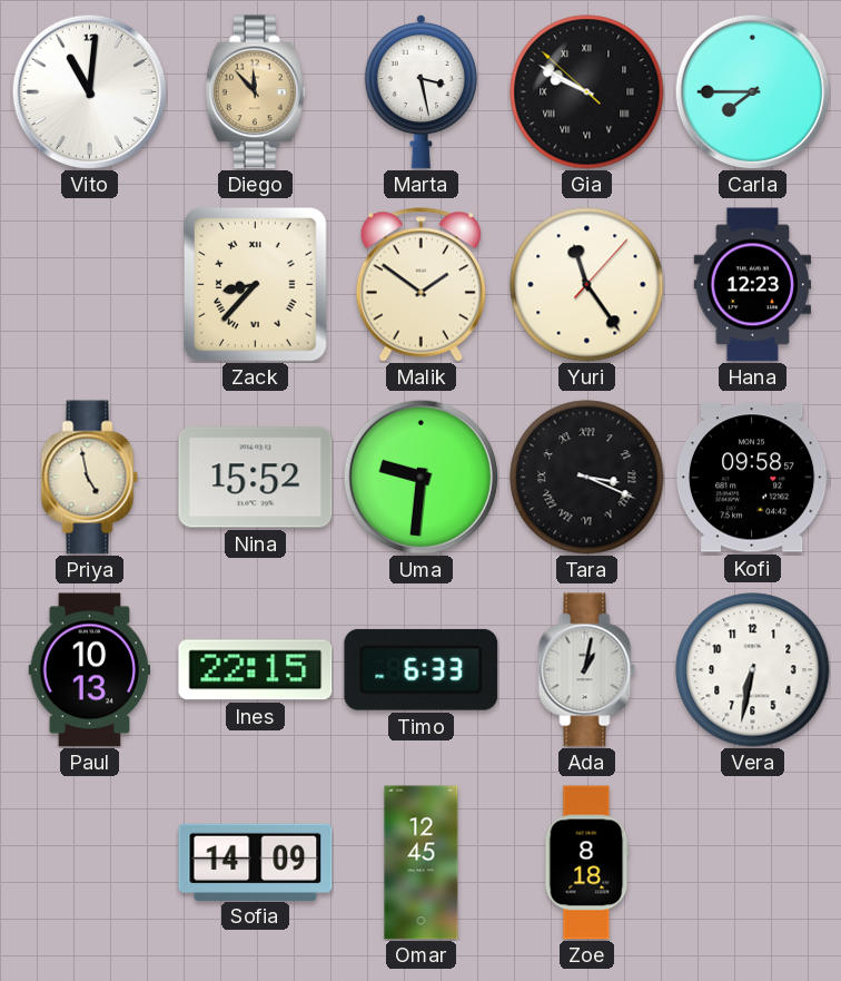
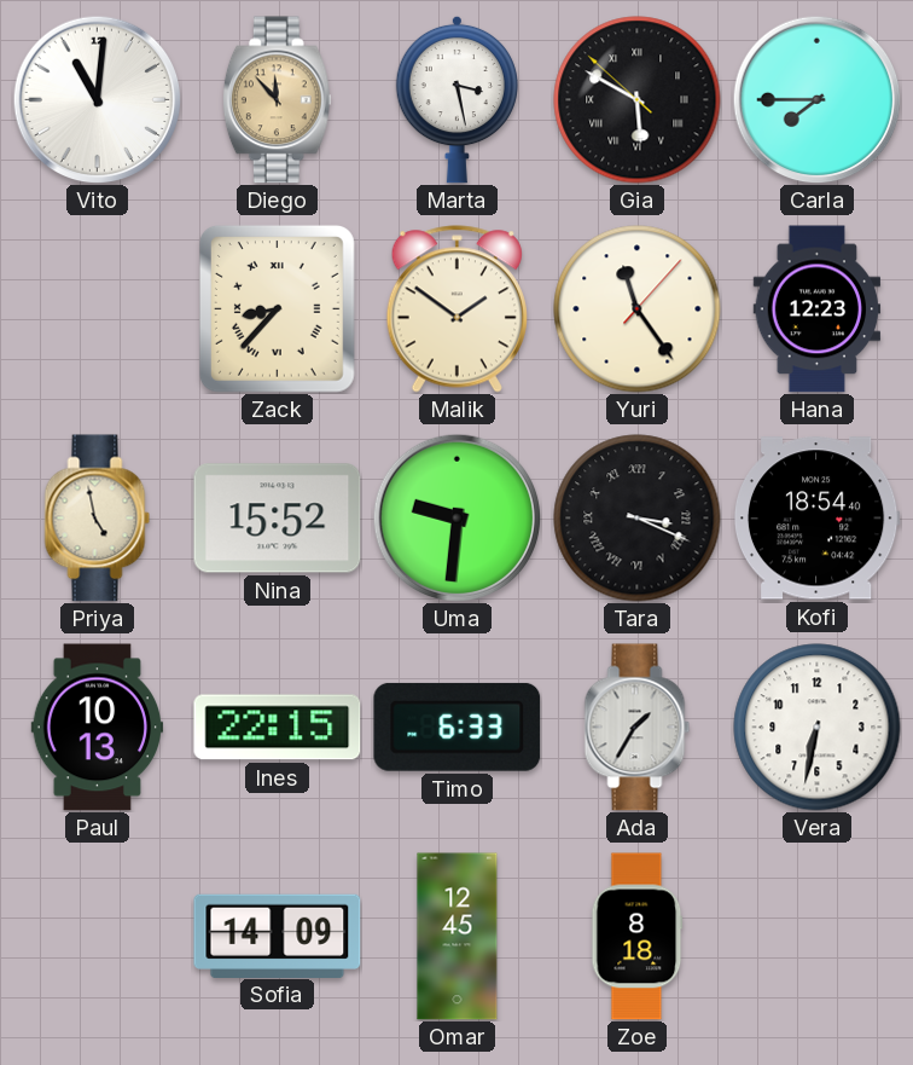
Gia: 9:49 -> 5:49 (638, 100)
Kofi: 09:58 -> 18:54 (816, 519)
Ada: 1:02 -> 1:35 (638, 728)
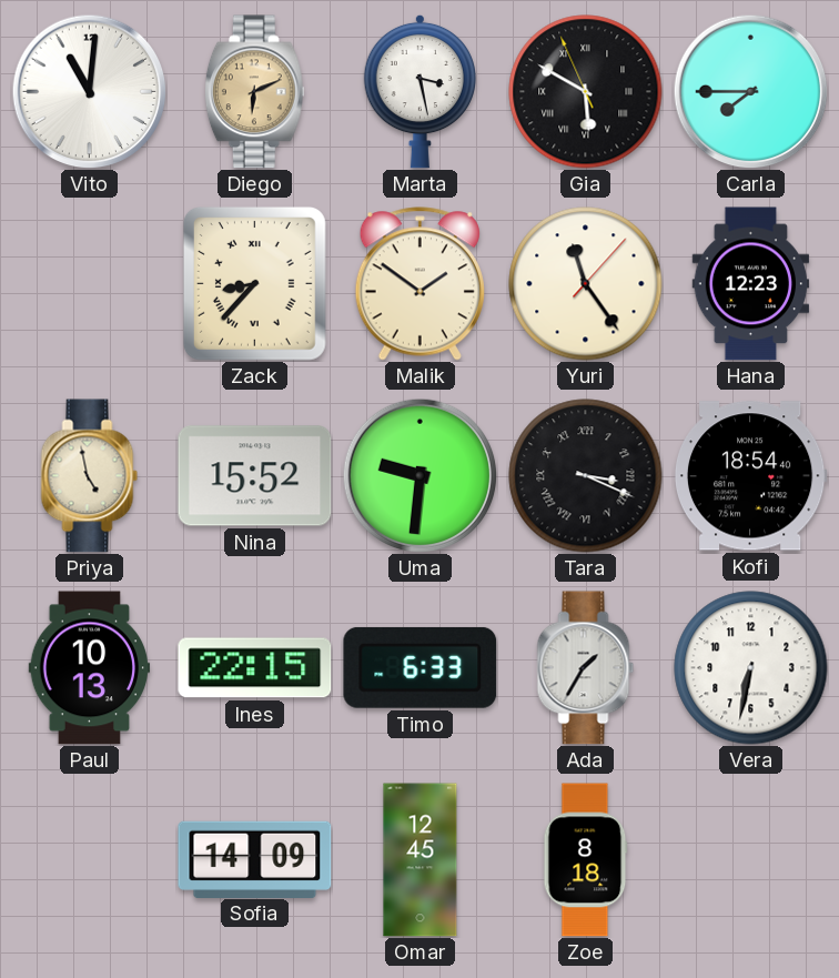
Diego: 11:53 -> 6:11 (254, 92)
Gia: 5:49:52 -> 5:49:56 (586, 92)
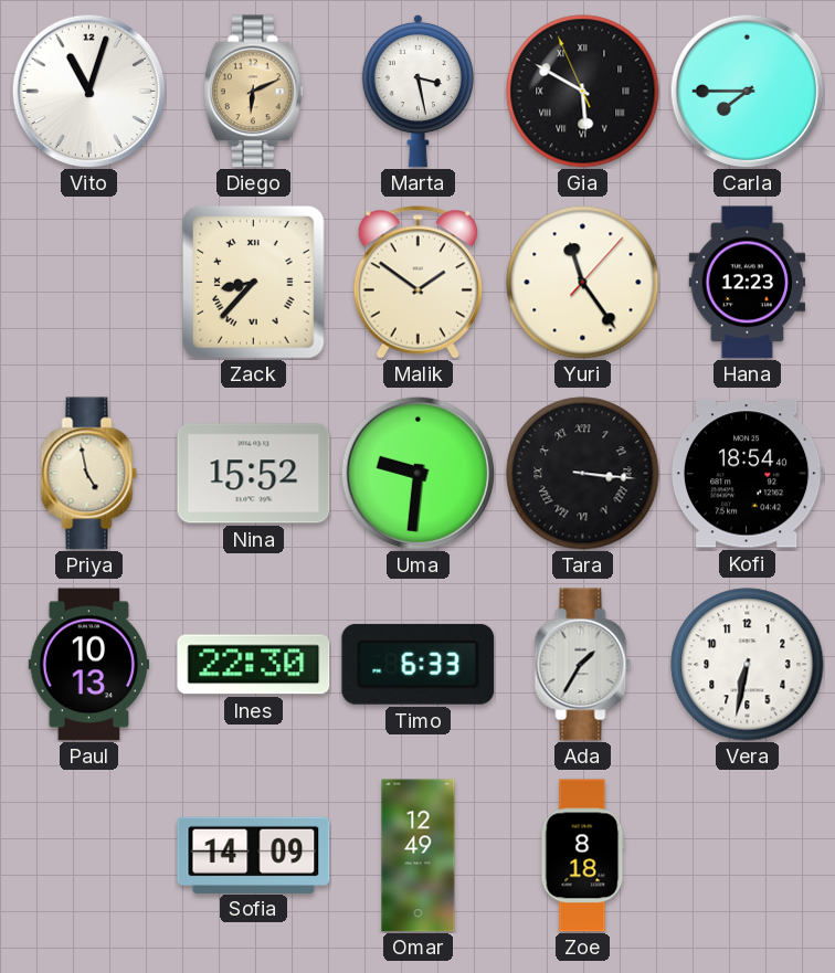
Vito: 11:01 -> 11:03 (88, 91)
Tara: 3:19 -> 3:16 (583, 474)
Ines: 22:15 -> 22:30 (254, 665)
Omar: 12:45 -> 12:49 (419, 856)
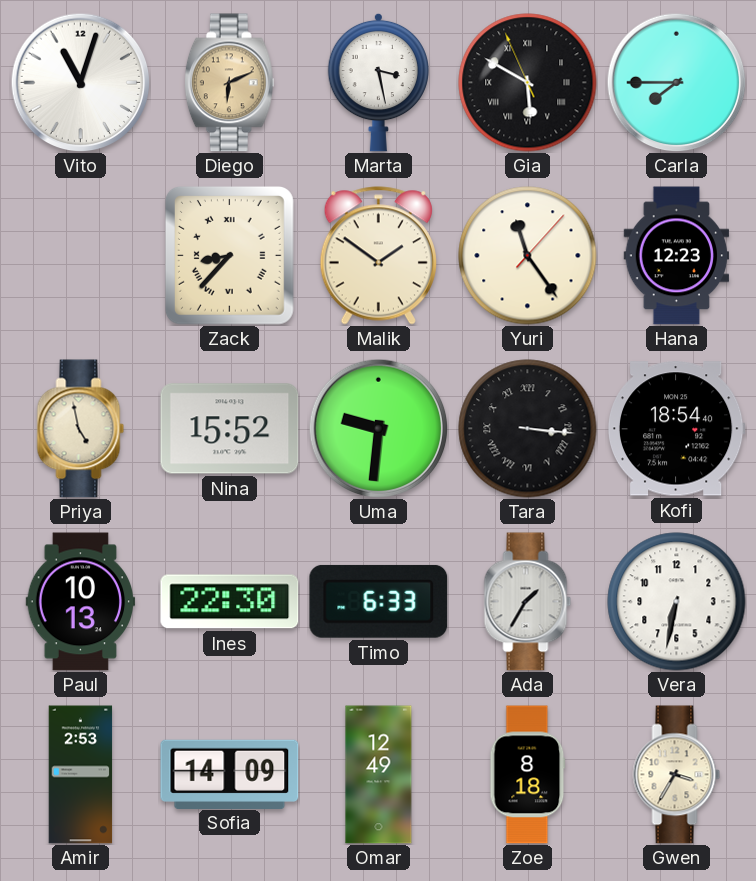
Amir: none -> 2:53 (81, 775)
Gwen: none -> 3:35 (677, 775)
